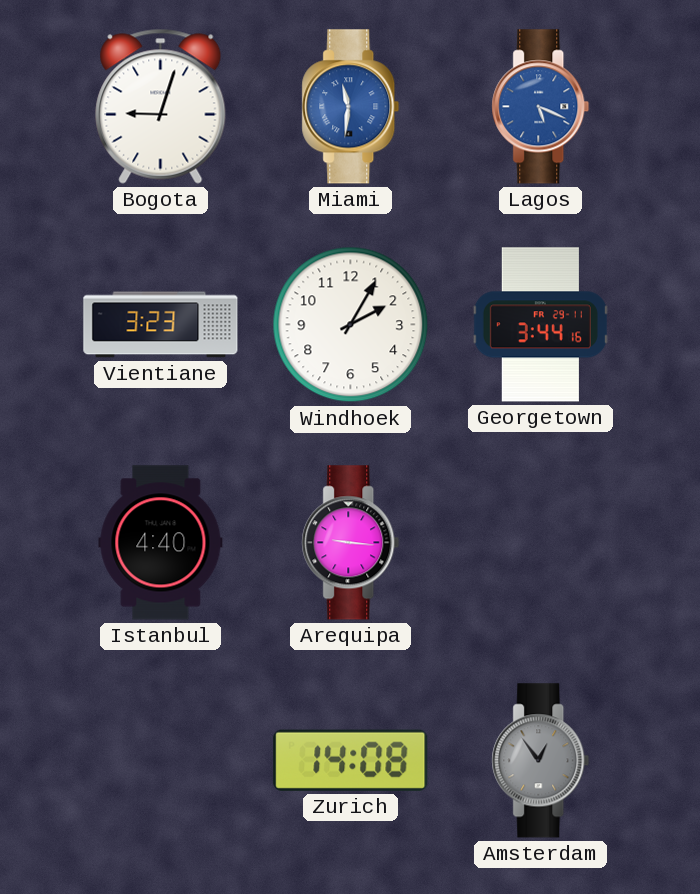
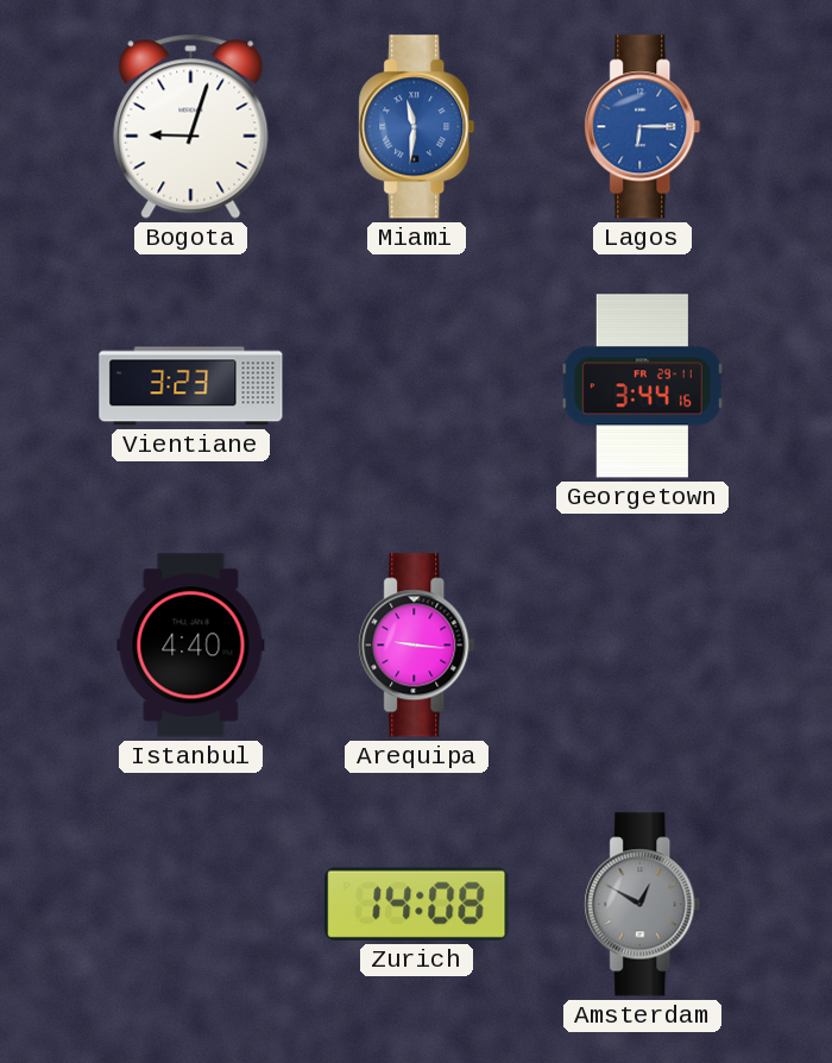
Lagos: 5:19 -> 6:15 (643, 127)
Windhoek: 2:05 -> none (351, 325)
Amsterdam: 12:54 -> 12:50 (643, 905)
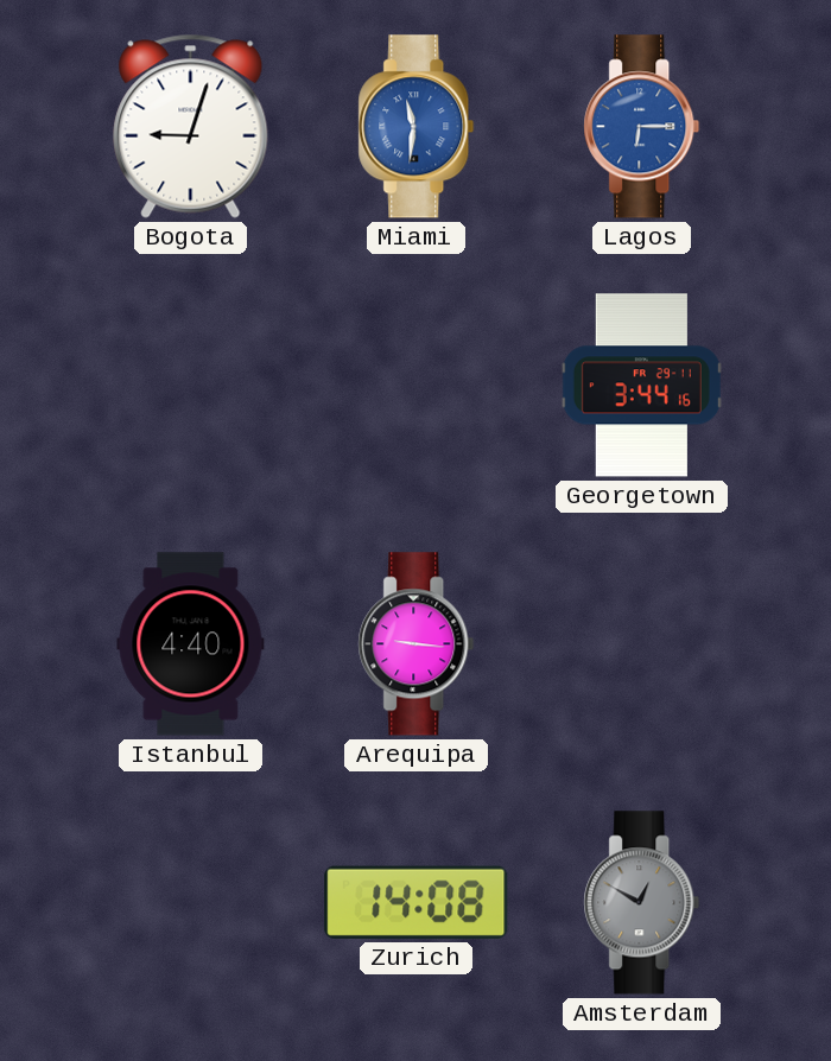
Vientiane: 3:23 -> none (191, 386)
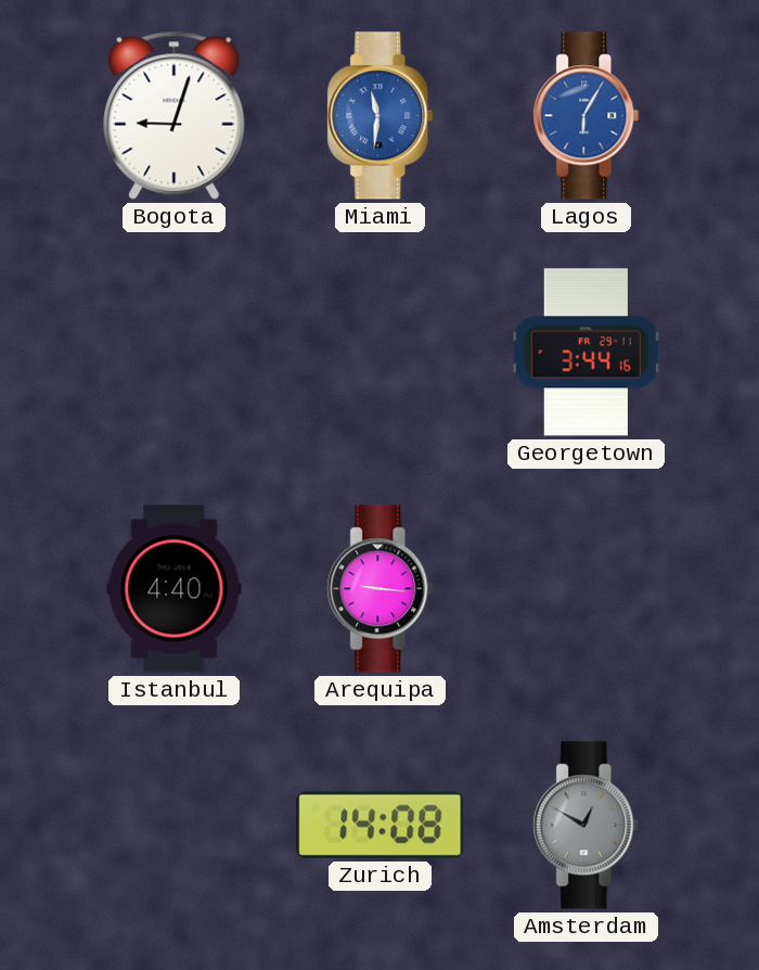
Lagos: 6:15 -> 6:05 (587, 116)
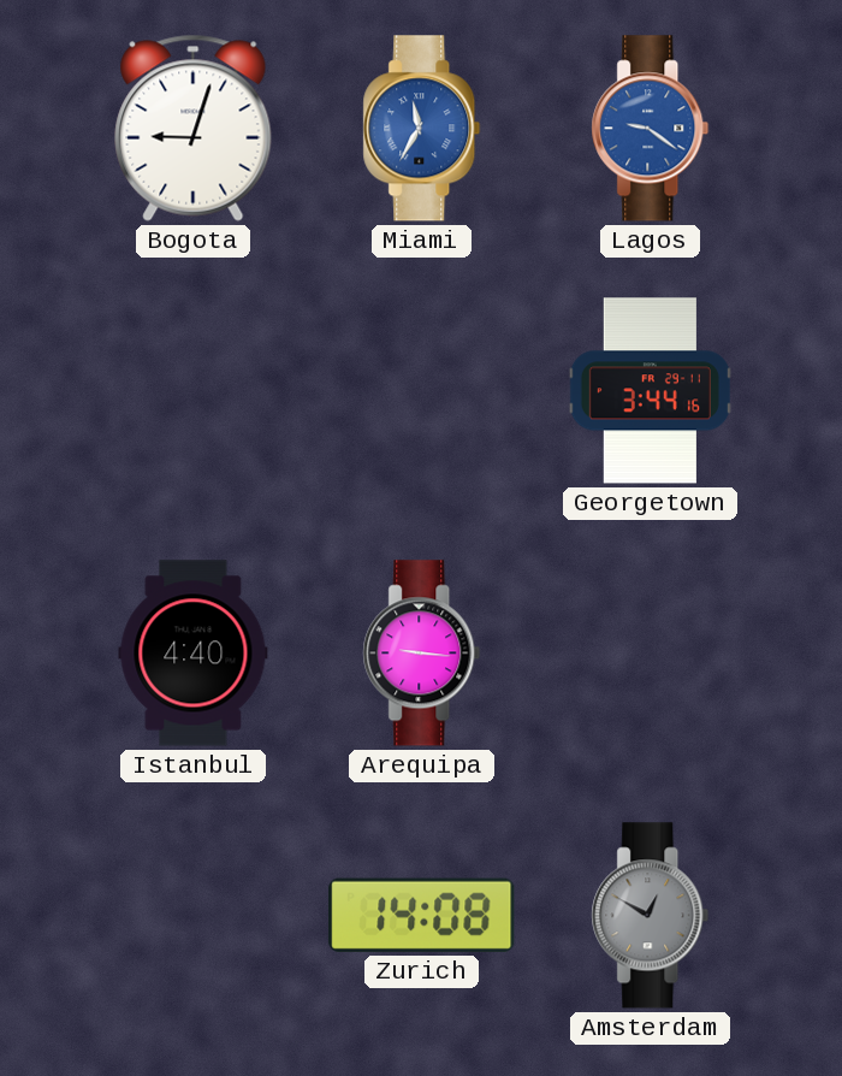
Miami: 11:31 -> 11:35 (422, 129)
Lagos: 6:05 -> 9:21 (651, 129)
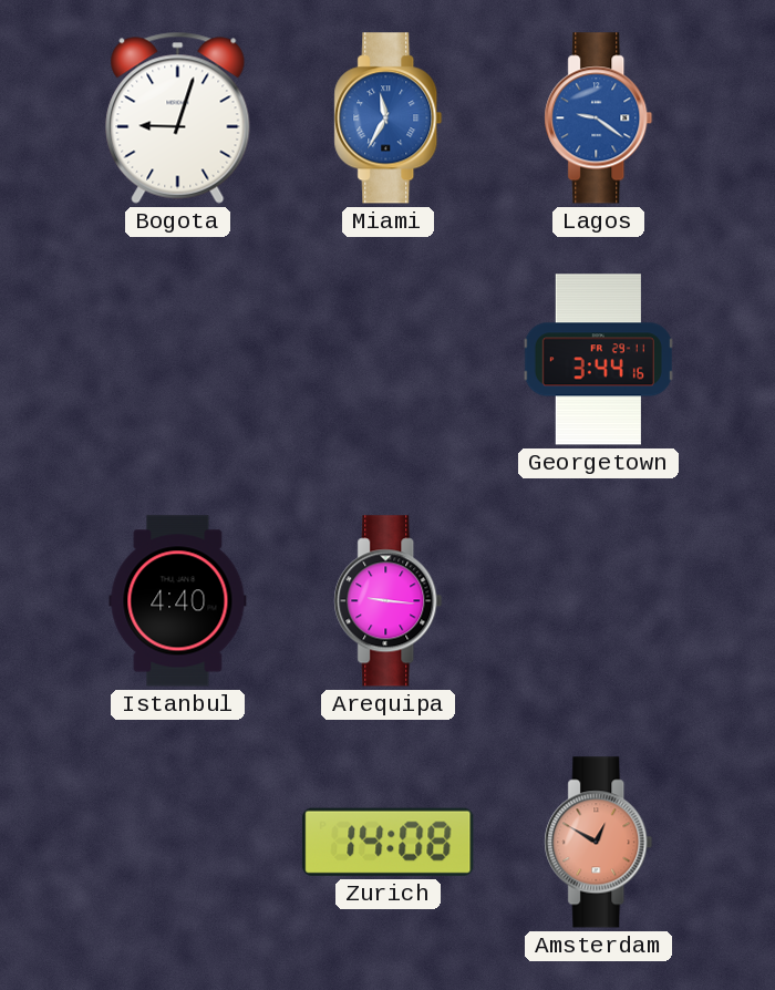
Amsterdam dial: grey -> salmon (599, 843)
